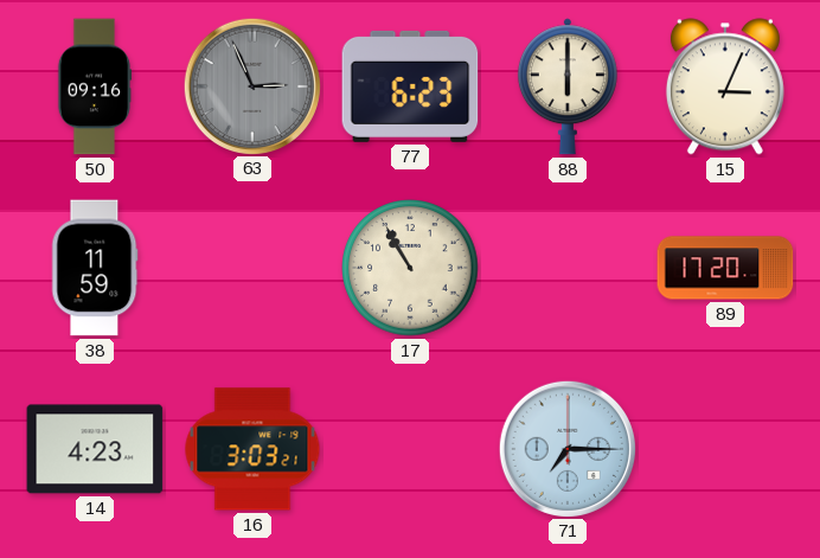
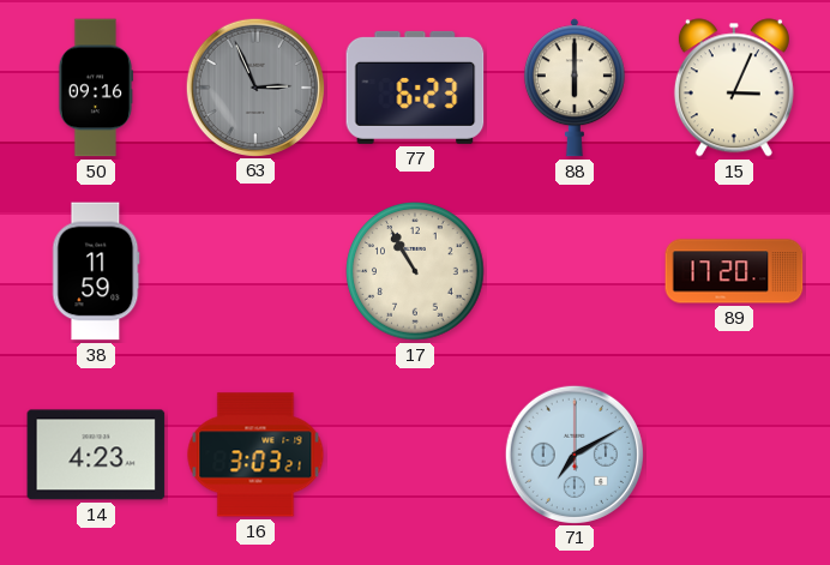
71: 7:15 -> 7:10 (573, 453)
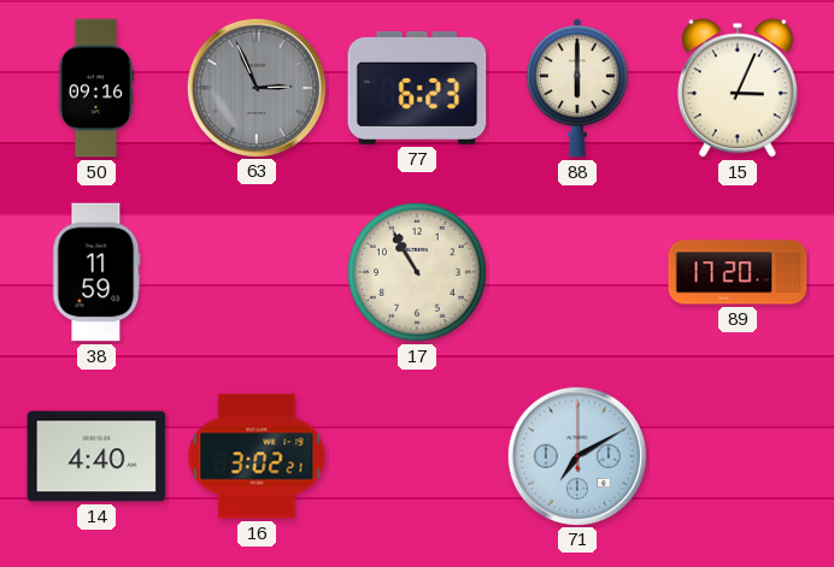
14: 4:23 -> 4:40 (96, 456)
16: 3:03 -> 3:02 (257, 456)
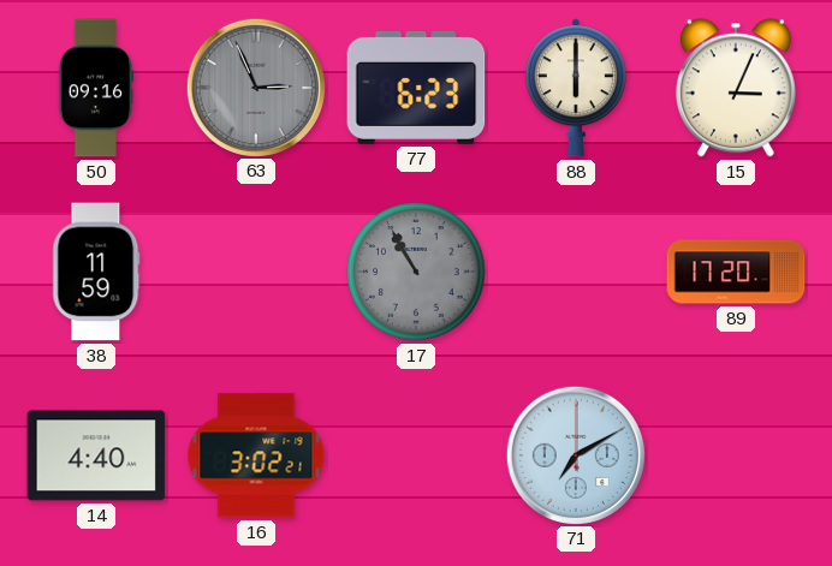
17 dial: cream -> grey (416, 272)
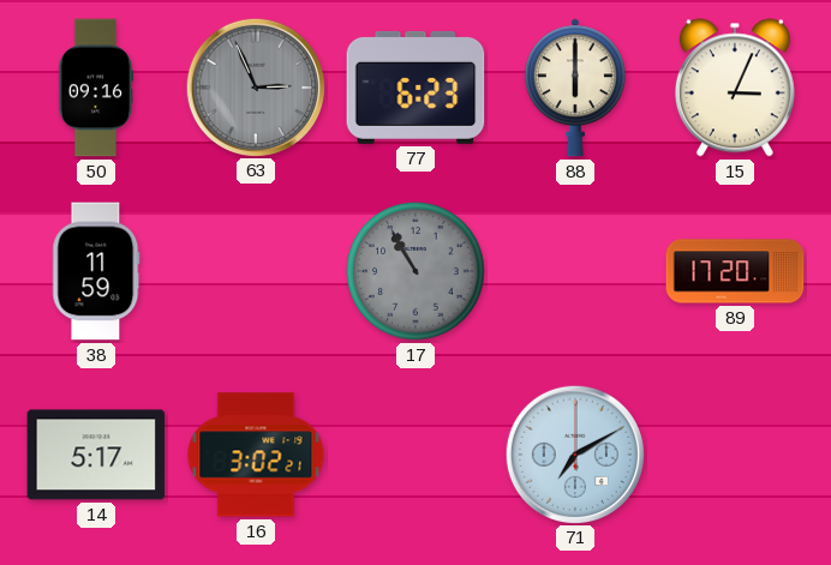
14: 4:40 -> 5:17 (96, 455)
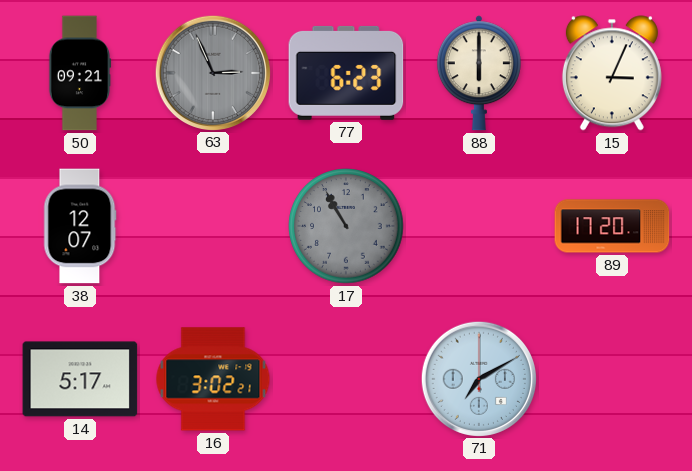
50: 09:16 -> 09:21 (80, 73)
38: 11:59 -> 12:07 (80, 226)
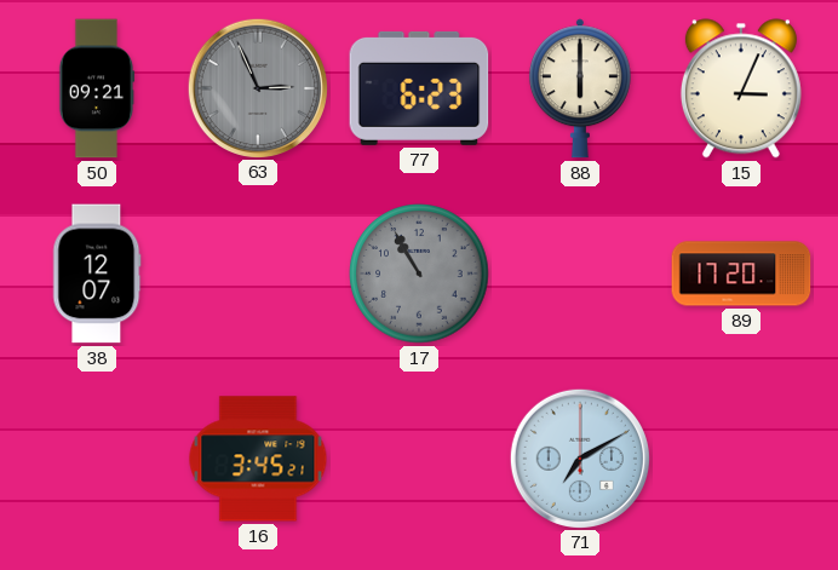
14: 5:17 -> none (80, 379)
16: 3:02 -> 3:45 (258, 459)
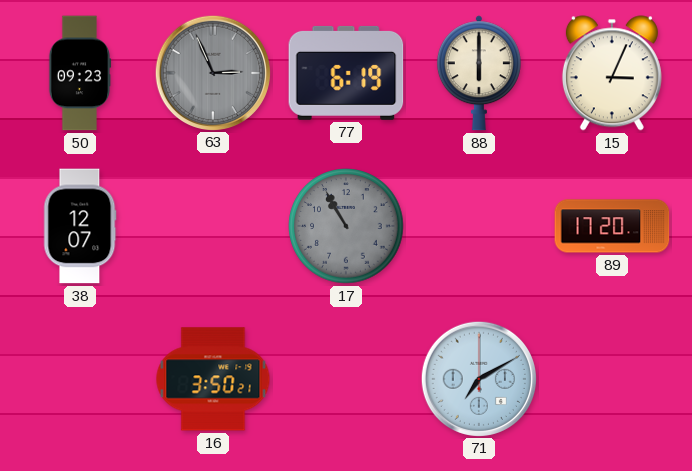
50: 09:21 -> 09:23 (80, 73)
77: 6:23 -> 6:19 (346, 73)
16: 3:45 -> 3:50 (213, 379)
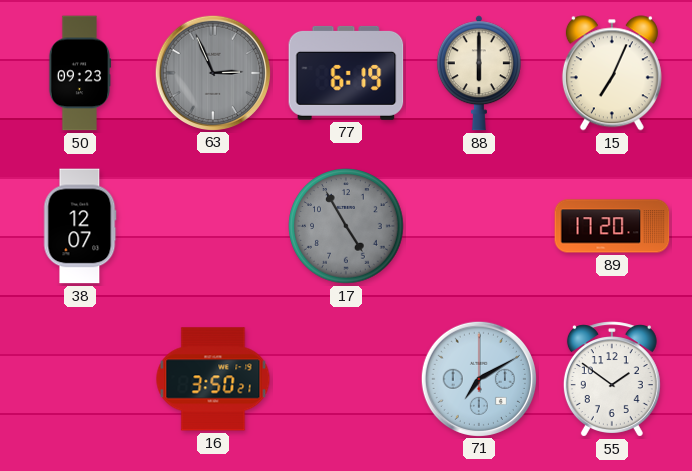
15: 3:04 -> 7:04 (612, 73)
17: 10:55 -> 4:55 (346, 226)
55: none -> 1:51 (612, 379)
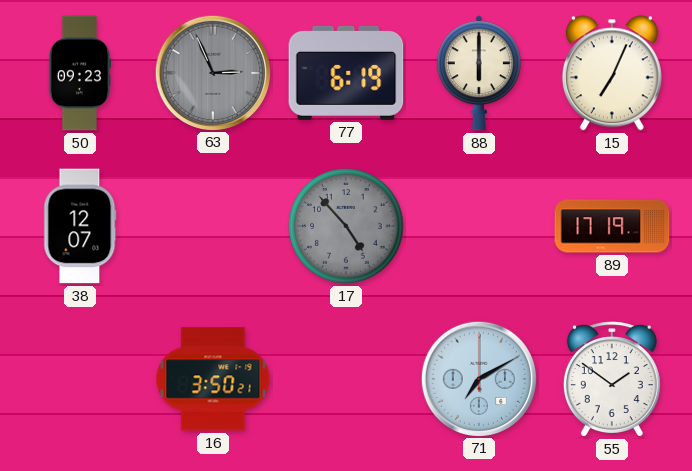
17: 4:55 -> 4:53 (346, 226)
89: 17:20 -> 17:19 (612, 226)
